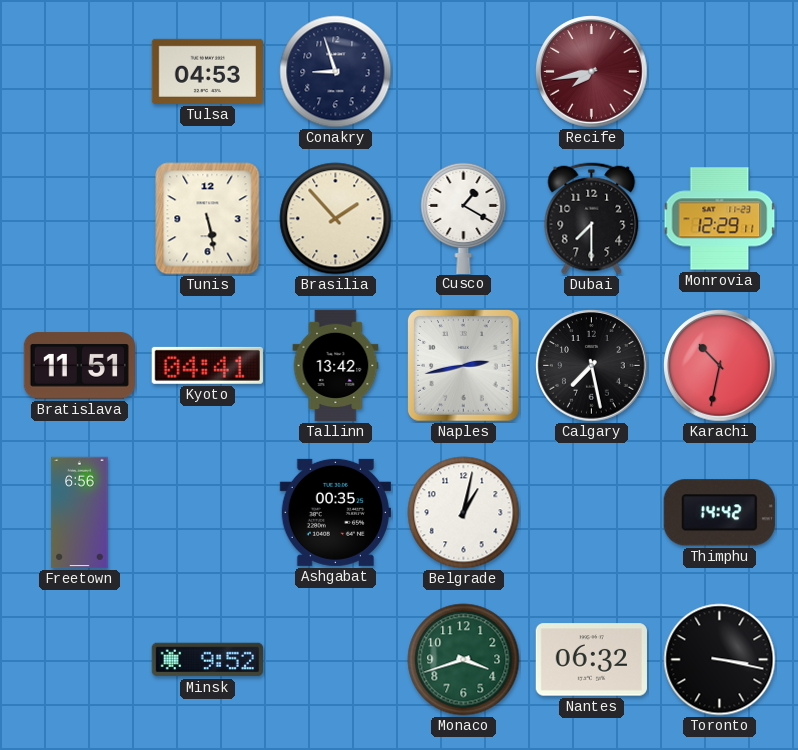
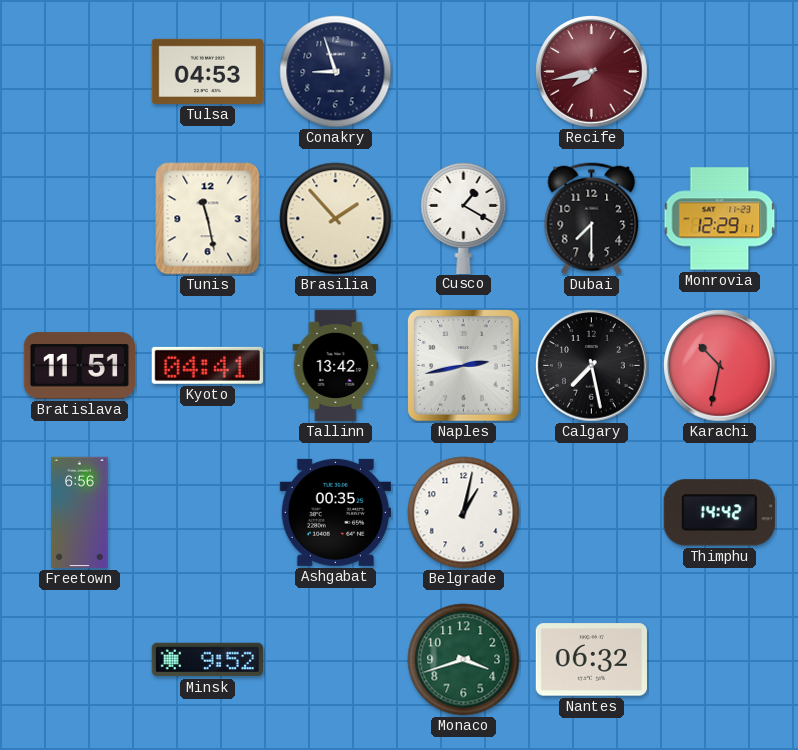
Tunis: 5:28 -> 11:28 (208, 219)
Toronto: 3:17 -> none (720, 660)
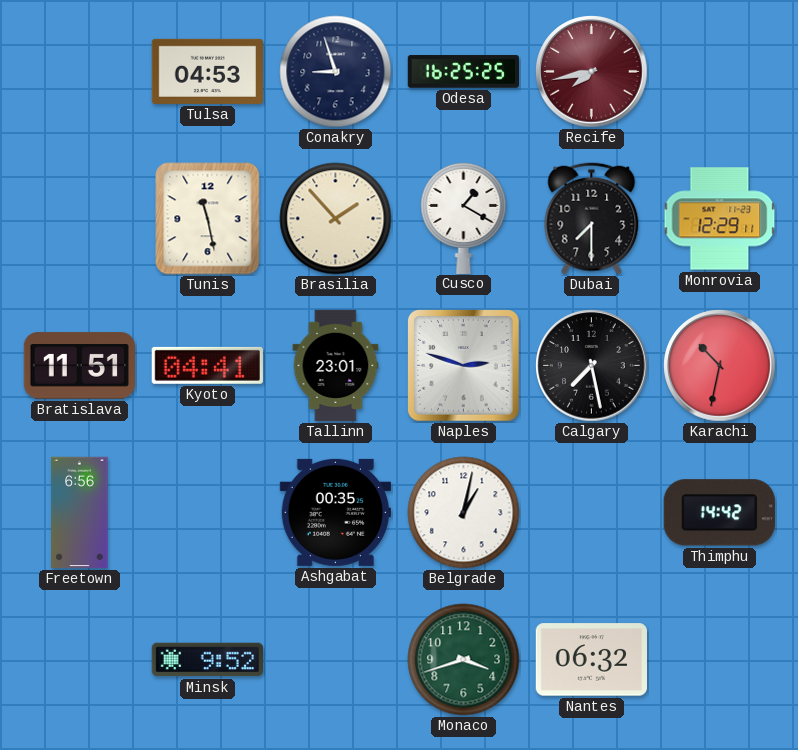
Odesa: none -> 16:25 (463, 72)
Tallinn: 13:42 -> 23:01 (336, 366)
Naples: 2:43 -> 2:48 (463, 365)
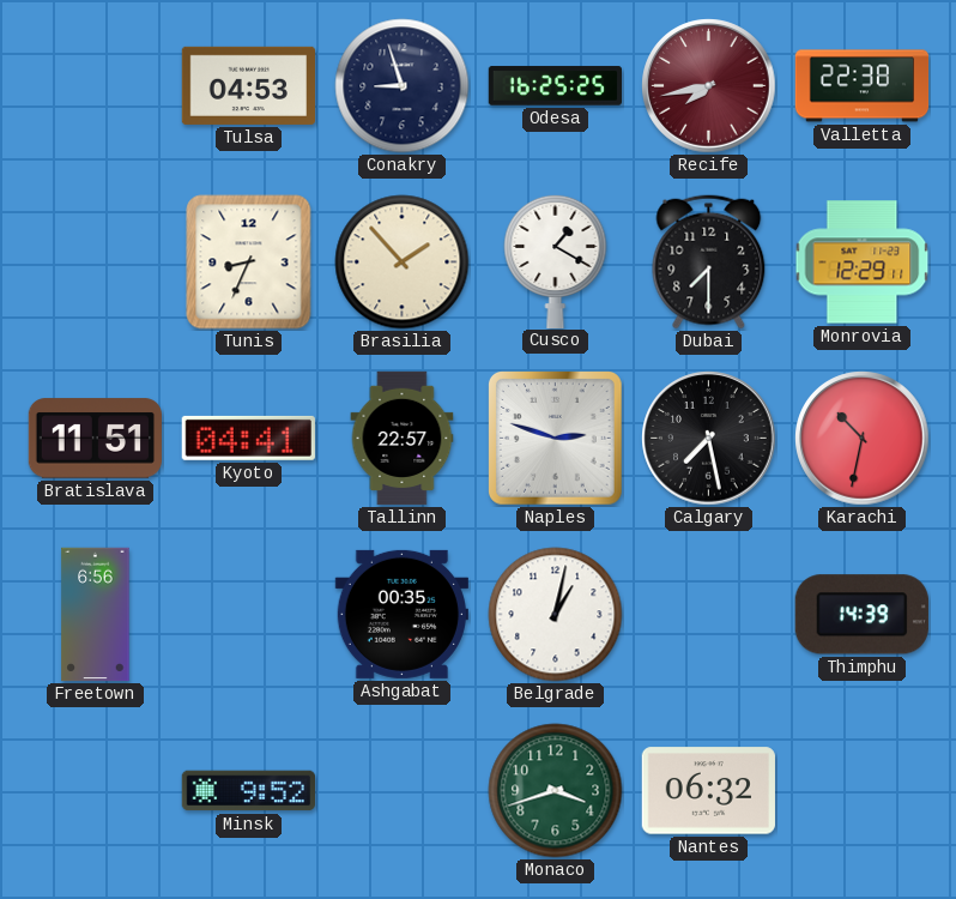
Valletta: none -> 22:38 (863, 86)
Tunis: 11:28 -> 8:34 (249, 263)
Tallinn: 23:01 -> 22:57 (403, 439)
Thimphu: 14:42 -> 14:39 (861, 615)
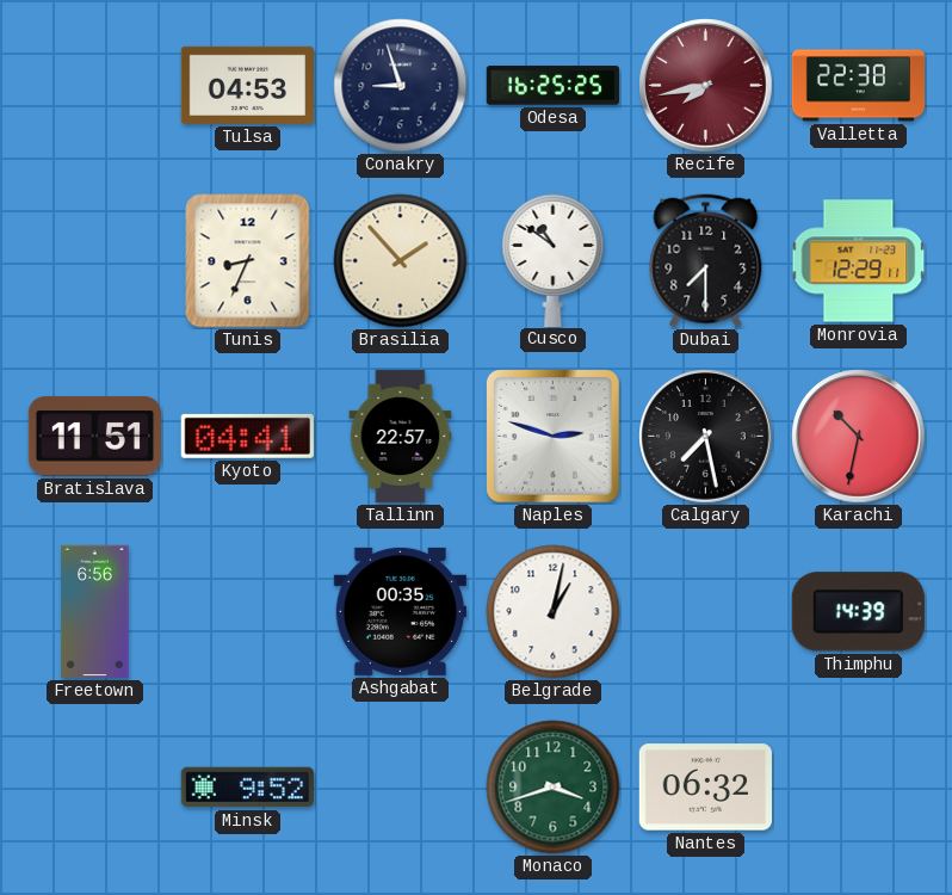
Cusco: 1:20 -> 10:51 (554, 259)
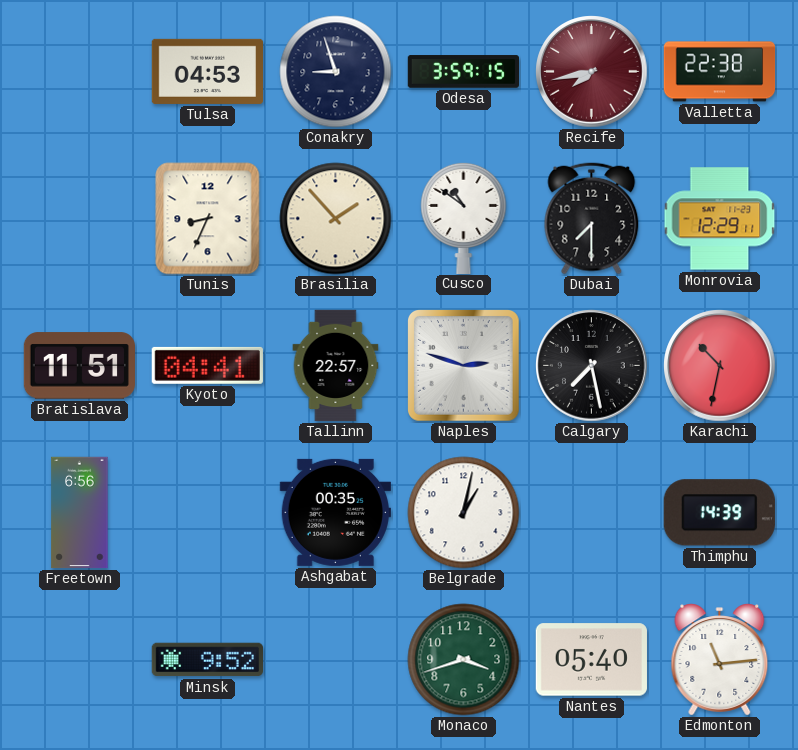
Odesa: 16:25 -> 3:59 (463, 72)
Nantes: 06:32 -> 05:40 (591, 660)
Edmonton: none -> 11:14 (720, 660)
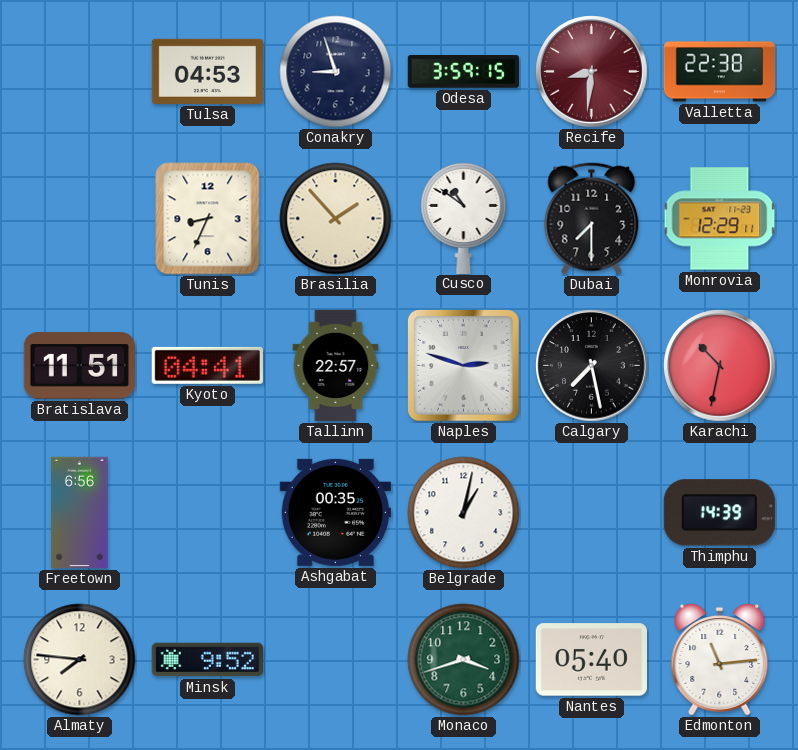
Recife: 7:43 -> 8:31 (592, 72)
Almaty: none -> 7:46 (80, 660)
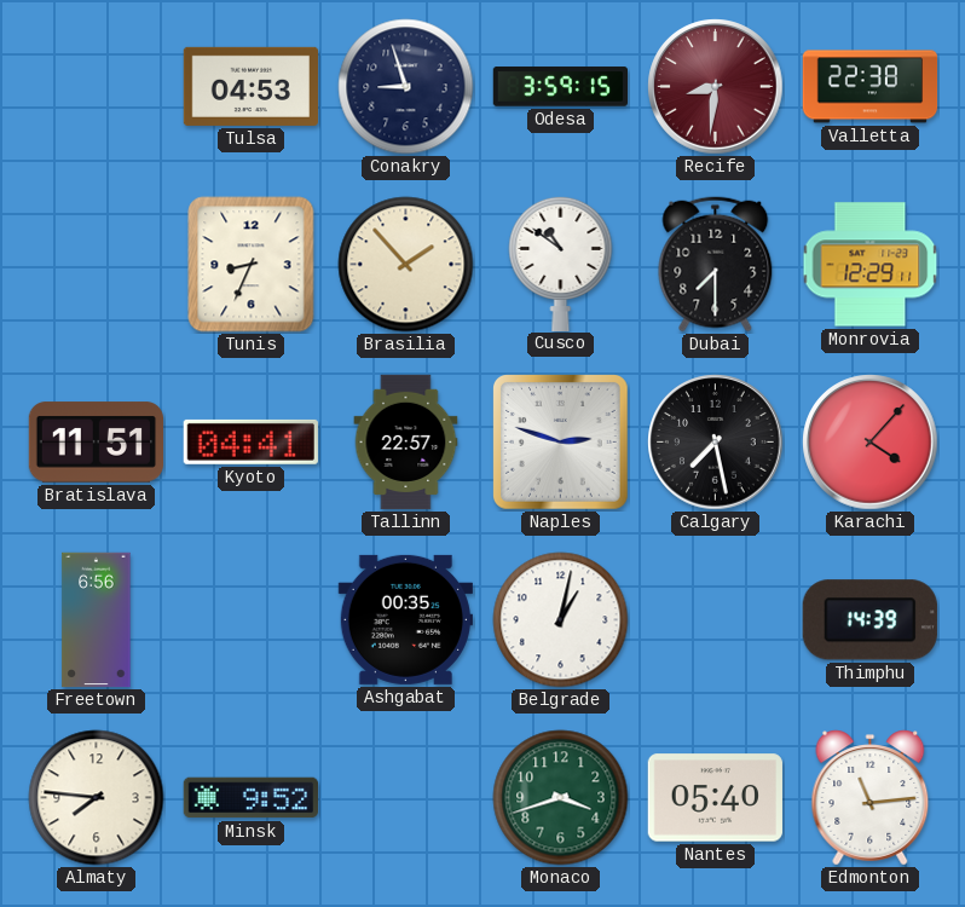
Karachi: 10:32 -> 4:07 (871, 443)
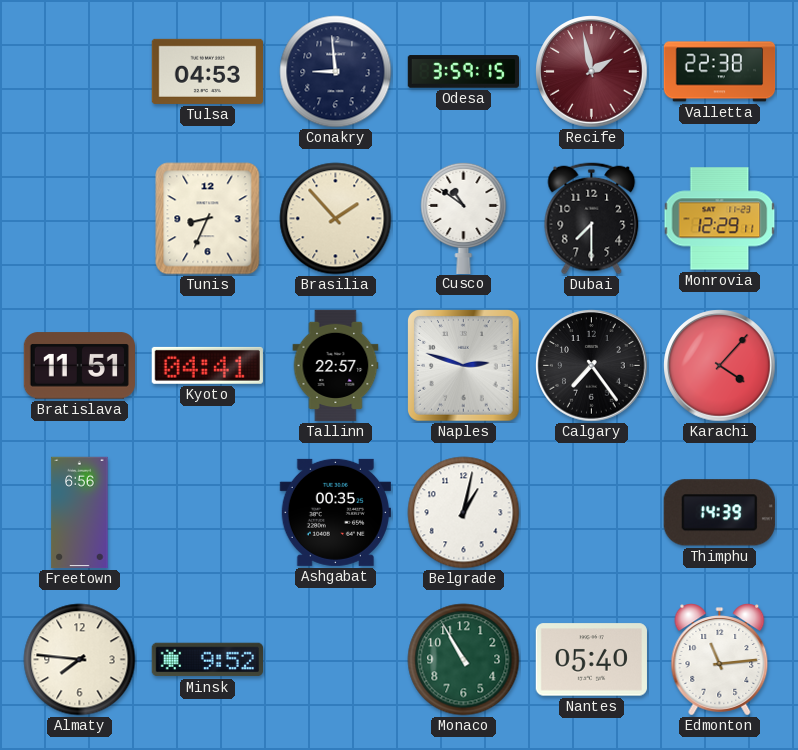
Conakry: 8:57 -> 8:59 (336, 72)
Recife: 8:31 -> 1:58 (592, 72)
Calgary: 7:28 -> 7:24 (592, 366)
Monaco: 3:42 -> 10:55 (464, 660)
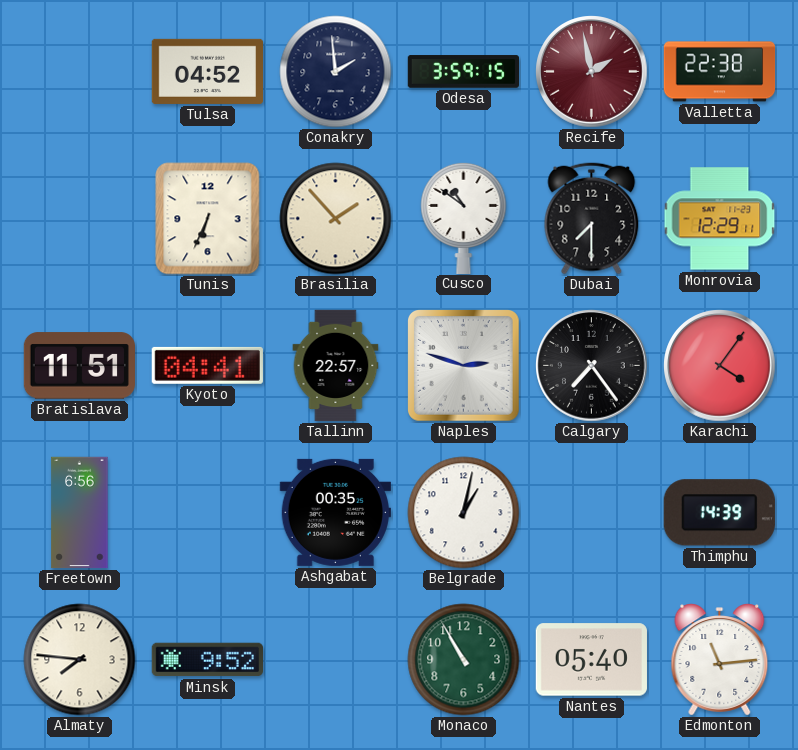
Tulsa: 04:53 -> 04:52 (207, 71)
Conakry: 8:59 -> 1:59 (336, 72)
Tunis: 8:34 -> 6:34 (208, 219)
Karachi: 4:07 -> 4:06 (720, 366)
